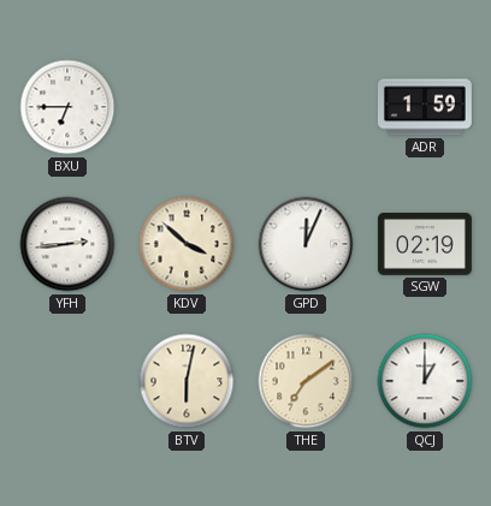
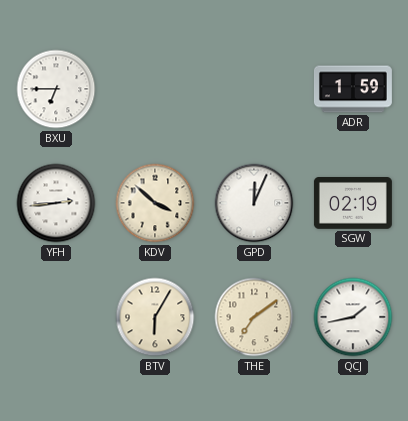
BTV: 6:02 -> 6:05 (155, 317)
QCJ: 1:00 -> 1:43 (353, 317)
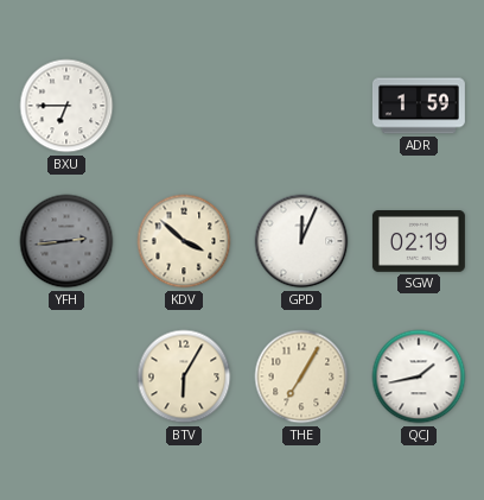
YFH dial: white -> grey (66, 241)
THE: 7:09 -> 7:05 (301, 376)
